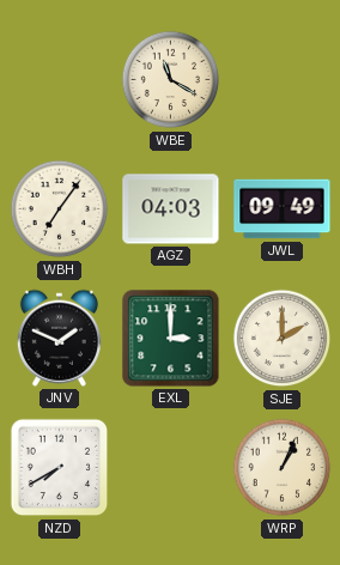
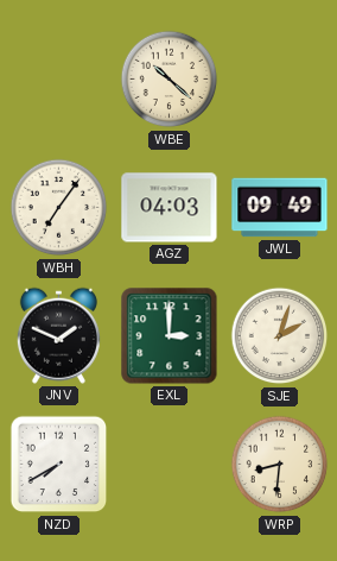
WBE: 11:20 -> 10:22 (170, 80)
SJE: 2:00 -> 2:03 (280, 336)
WRP: 1:04 -> 8:31 (280, 465)
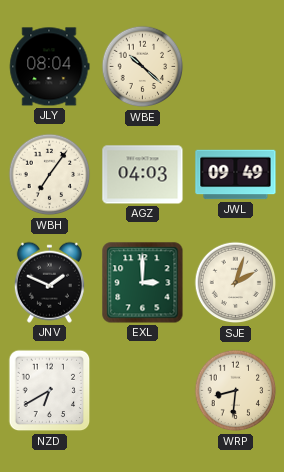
JLY: none -> 08:04 (49, 67)
NZD: 7:40 -> 6:40 (50, 391)
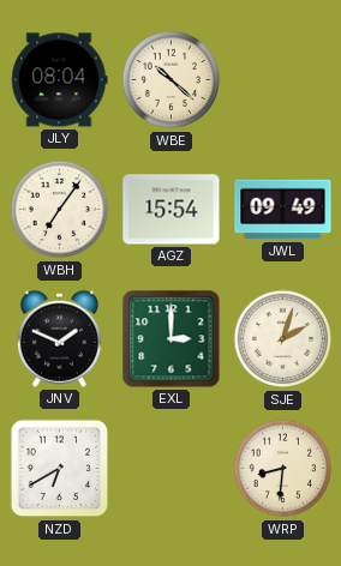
AGZ: 04:03 -> 15:54 (172, 210)
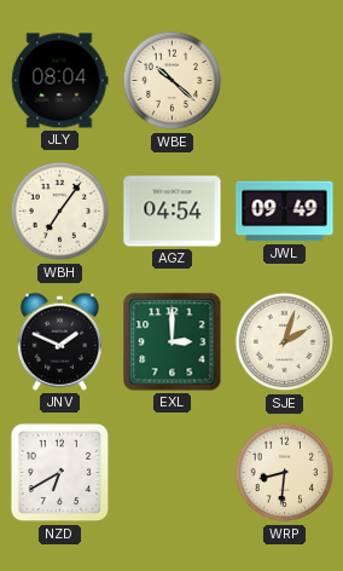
AGZ: 15:54 -> 04:54 (173, 212)
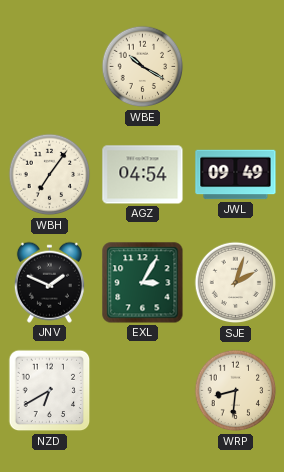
JLY: 08:04 -> none (59, 81)
WBE: 10:22 -> 10:20 (143, 67)
EXL: 3:00 -> 3:05 (143, 283)
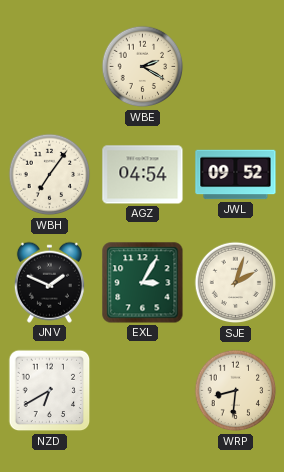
WBE: 10:20 -> 2:20 (143, 67)
JWL: 09:49 -> 09:52 (236, 175)
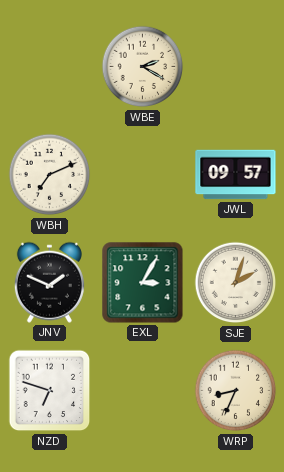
WBH: 7:06 -> 7:11 (50, 175)
AGZ: 04:54 -> none (143, 175)
JWL: 09:52 -> 09:57 (236, 175)
NZD: 6:40 -> 6:48 (50, 391)
WRP: 8:31 -> 8:34 (236, 391)
